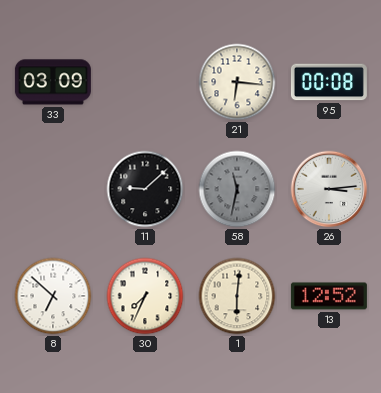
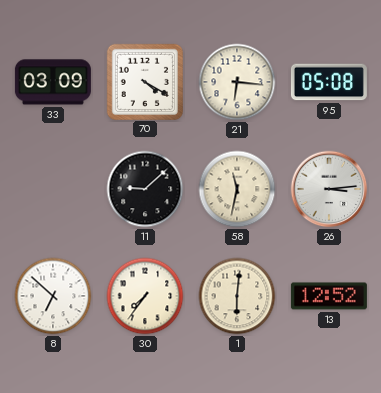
70: none -> 4:20 (144, 81)
95: 00:08 -> 05:08 (329, 82)
58 dial: grey -> cream (237, 189)
30: 7:34 -> 7:36 (145, 296)
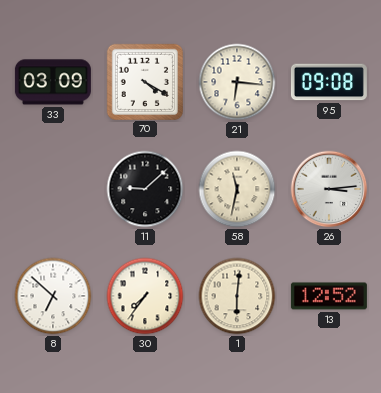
95: 05:08 -> 09:08 (329, 82)
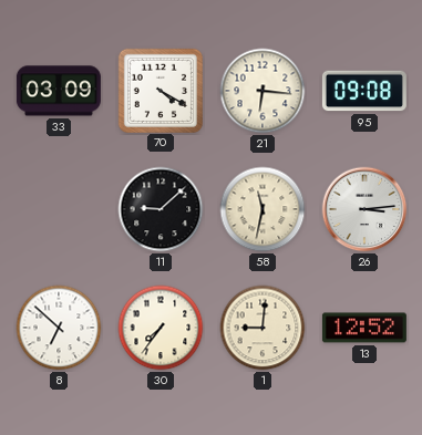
1: 6:01 -> 9:01 (263, 328)
